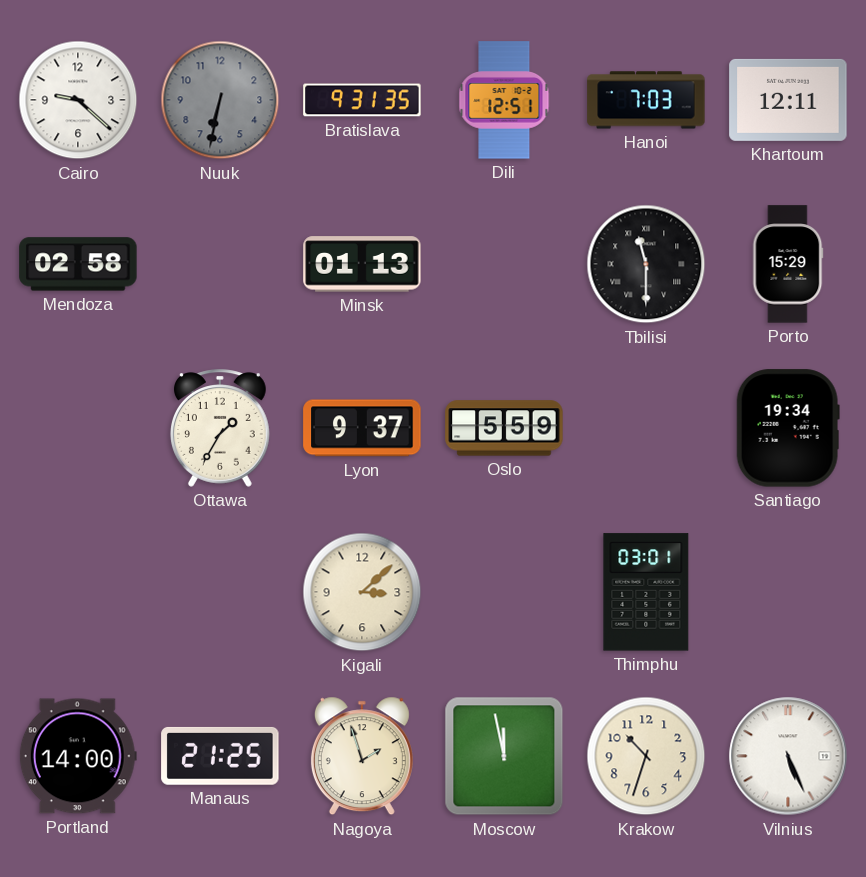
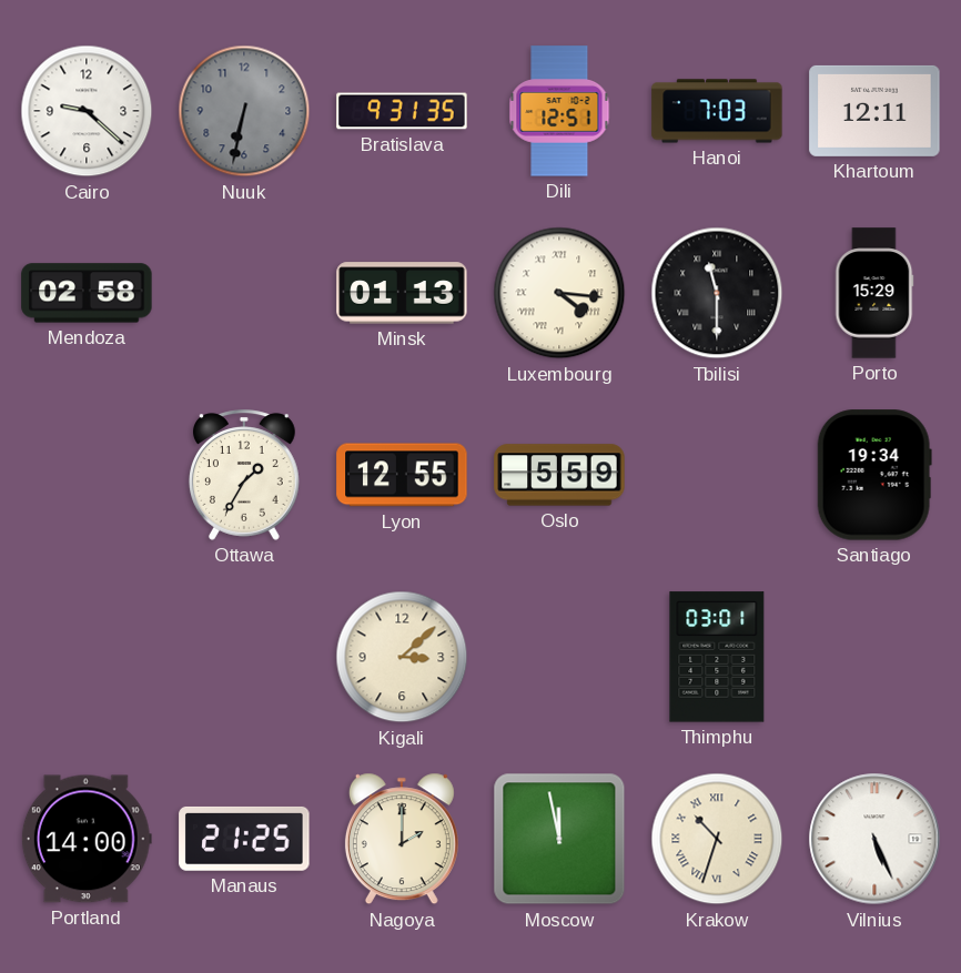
Luxembourg: none -> 4:16 (559, 293)
Lyon: 9:37 -> 12:55 (402, 475)
Nagoya: 1:57 -> 2:00 (402, 839)
Krakow numerals: Arabic -> Roman (717, 839)
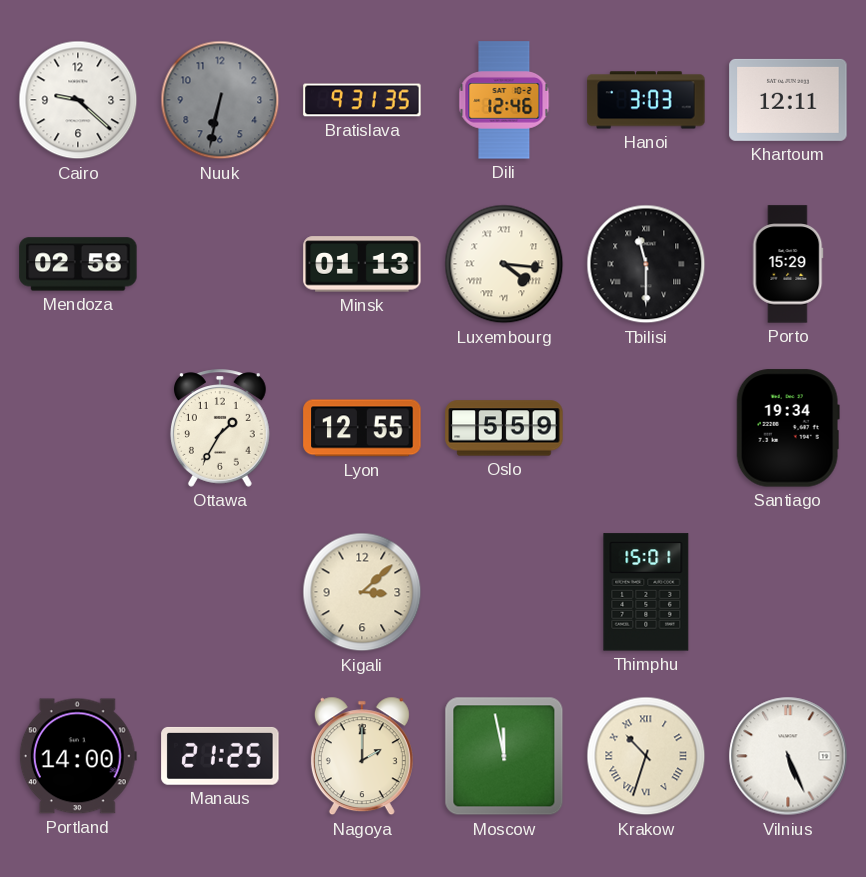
Dili: 12:51 -> 12:46 (504, 100)
Hanoi: 7:03 -> 3:03 (646, 100)
Thimphu: 03:01 -> 15:01 (646, 592)
